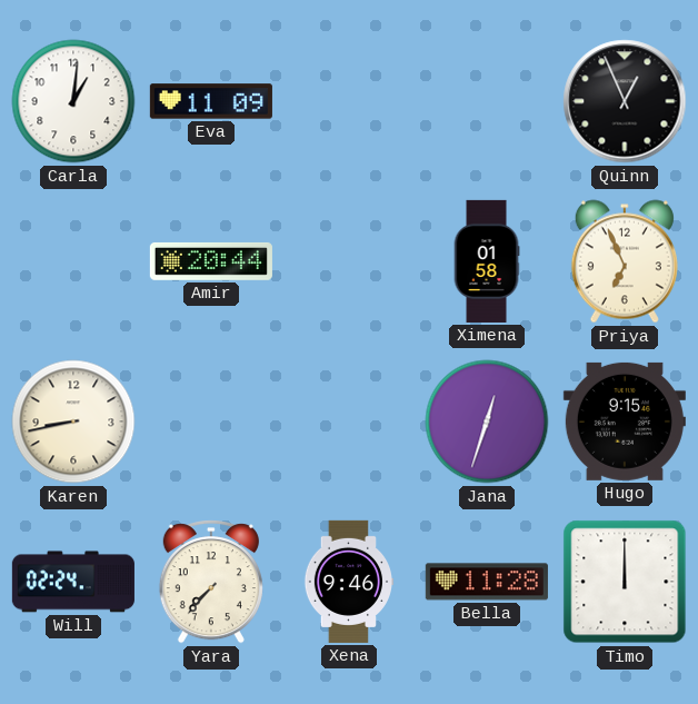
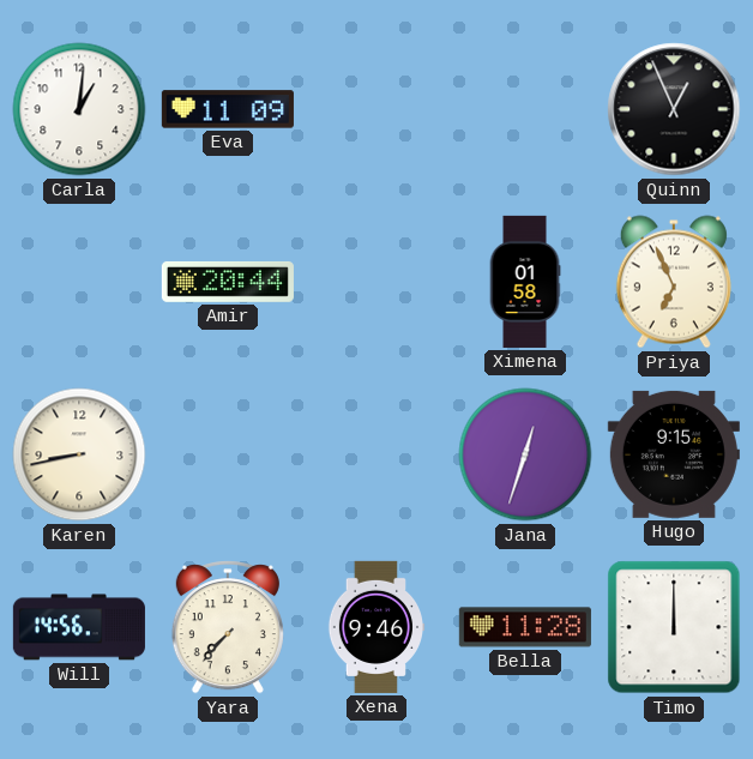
Will: 02:24 -> 14:56 (79, 627)
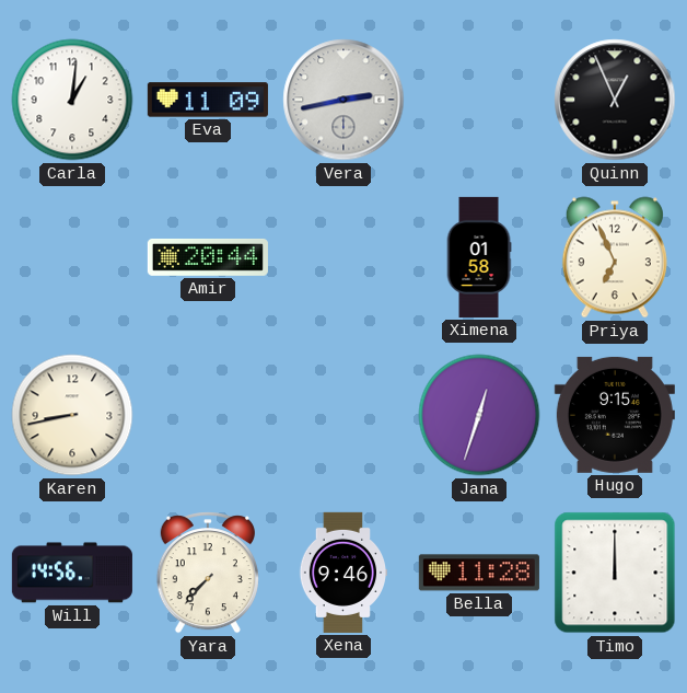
Vera: none -> 2:43 (343, 100)
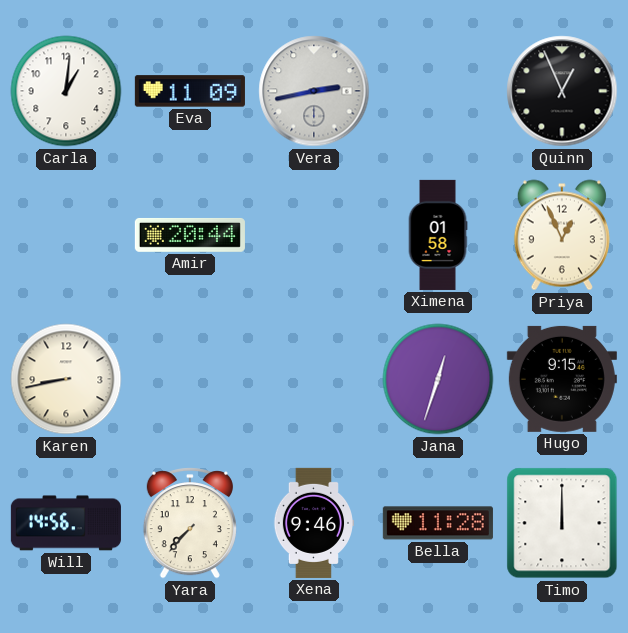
Priya: 6:56 -> 12:56 (562, 235)
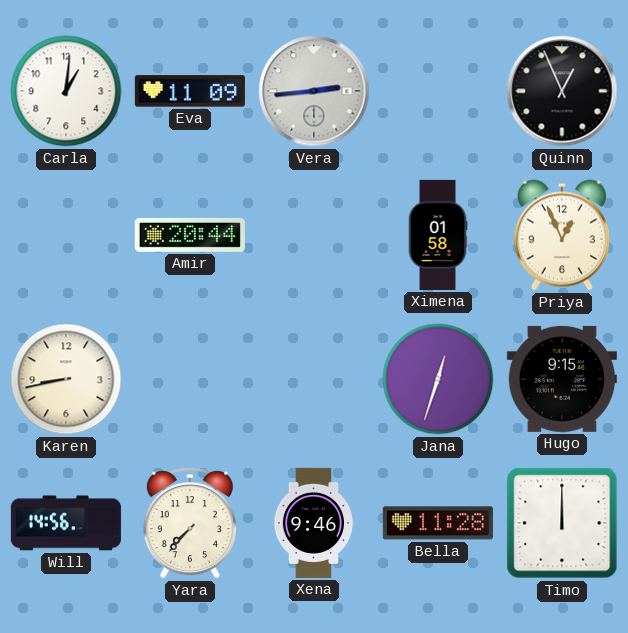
Vera: 2:43 -> 2:44 (314, 91)
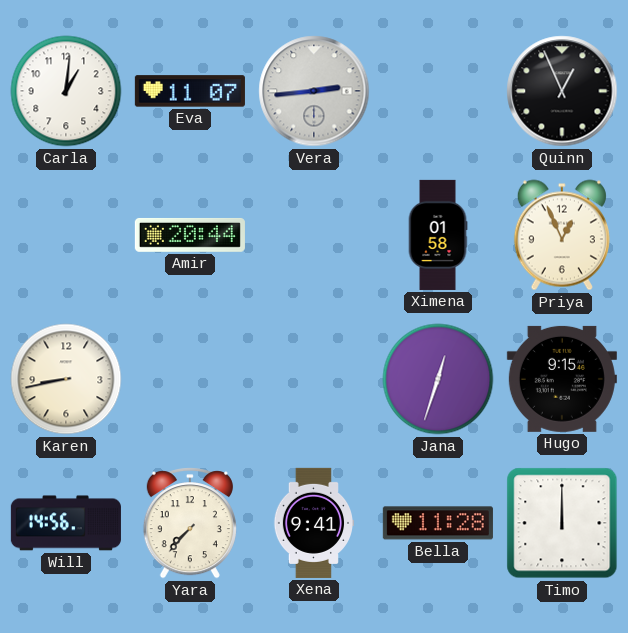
Eva: 11:09 -> 11:07 (190, 91)
Xena: 9:46 -> 9:41 (313, 523)
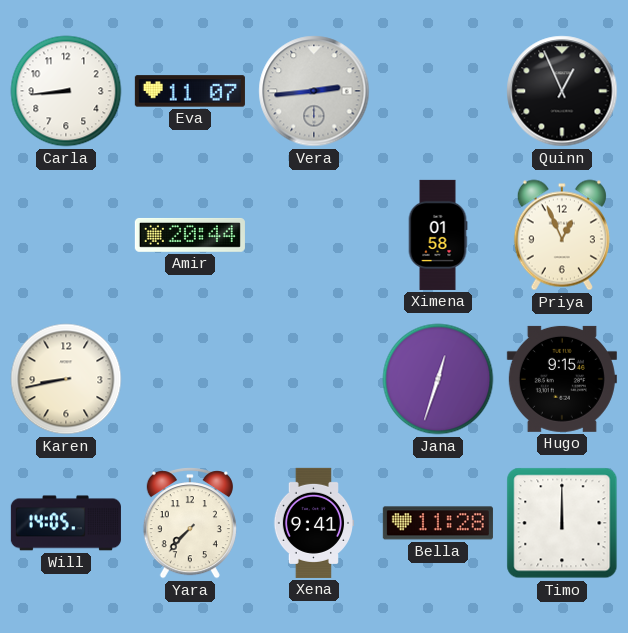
Carla: 1:01 -> 8:44 (66, 91)
Will: 14:56 -> 14:05 (66, 523)
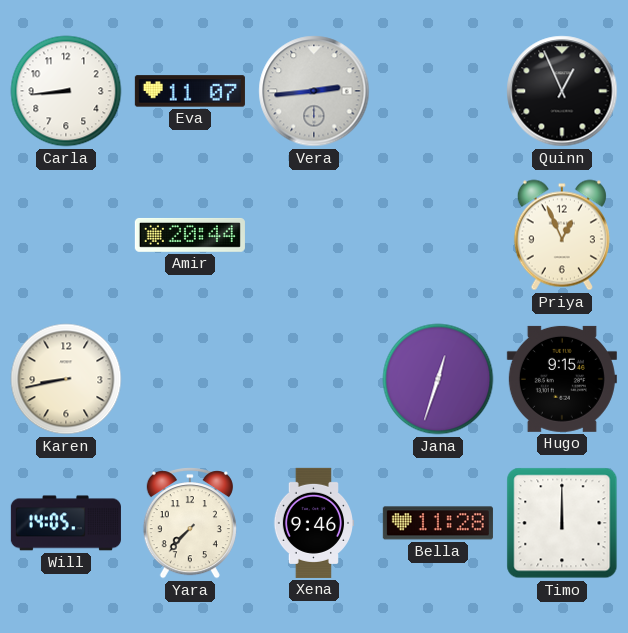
Ximena: 01:58 -> none (438, 235)
Xena: 9:41 -> 9:46 (313, 523)
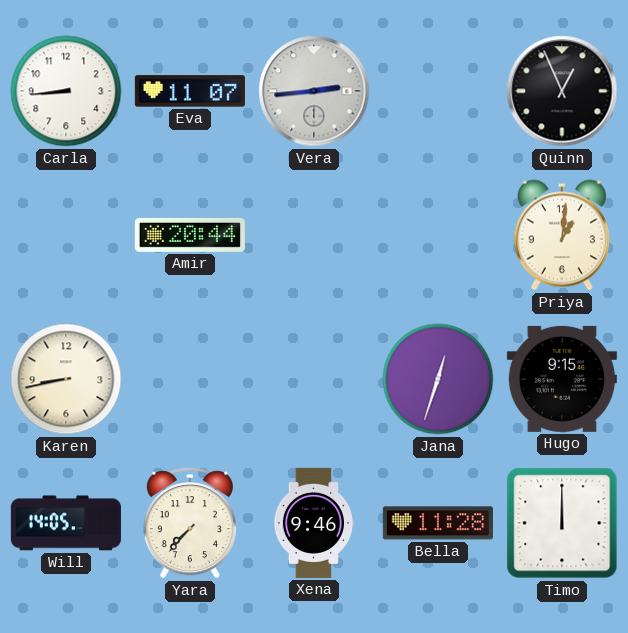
Priya: 12:56 -> 1:01 (562, 235)
